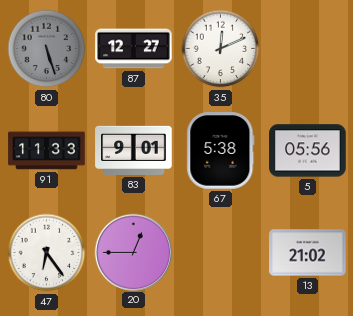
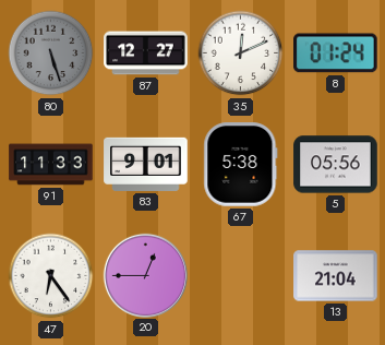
8: none -> 01:24 (336, 53)
13: 21:02 -> 21:04 (336, 276)
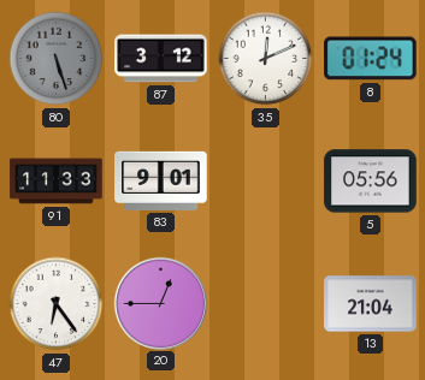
87: 12:27 -> 3:12 (161, 59)
67: 5:38 -> none (241, 165)
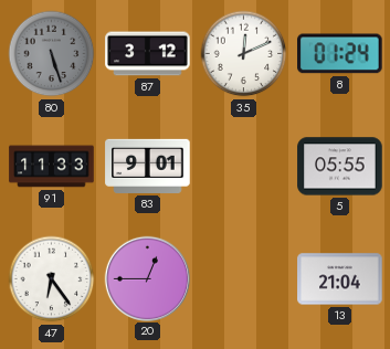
5: 05:56 -> 05:55 (340, 167)
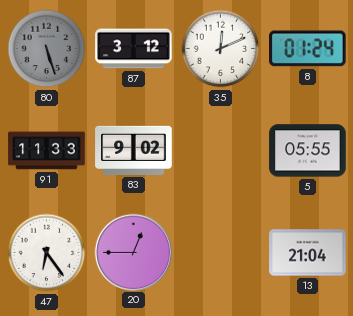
83: 9:01 -> 9:02 (134, 150)
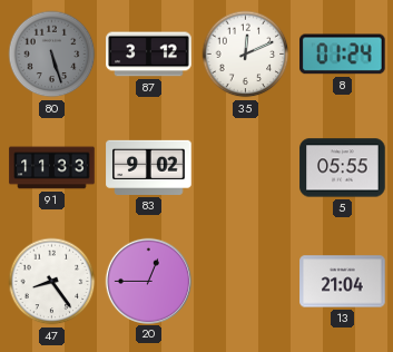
47: 6:24 -> 8:24 (52, 282)
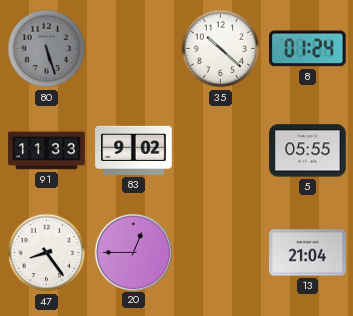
87: 3:12 -> none (149, 55)
35: 12:11 -> 10:22 (221, 49)
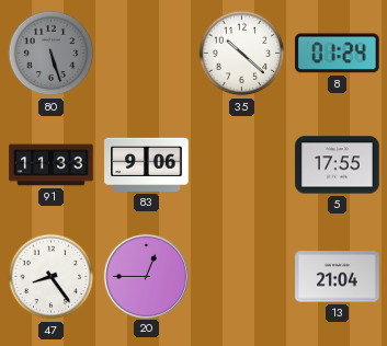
83: 9:02 -> 9:06 (147, 164)
5: 05:55 -> 17:55 (338, 165)
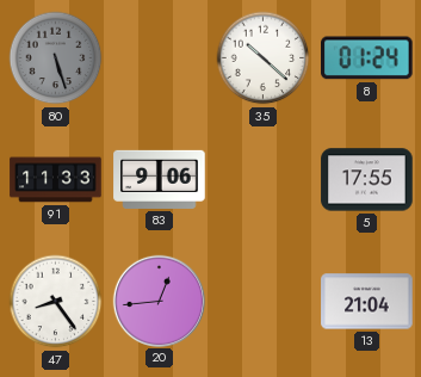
20: 12:45 -> 12:44 (159, 301)
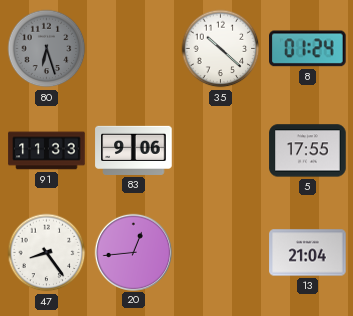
80: 5:27 -> 6:27 (47, 49)
